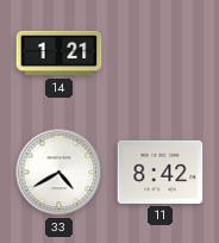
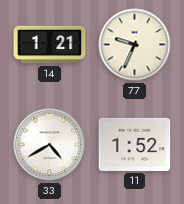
77: none -> 9:34 (135, 45)
11: 8:42 -> 1:52 (135, 144)
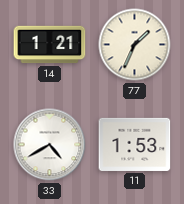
77: 9:34 -> 1:34 (135, 45)
11: 1:52 -> 1:53 (135, 144)
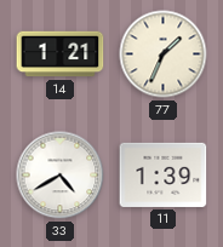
11: 1:53 -> 1:39 (164, 174)
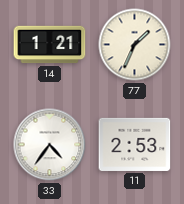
33: 4:40 -> 4:36 (50, 145)
11: 1:39 -> 2:53 (135, 144)
